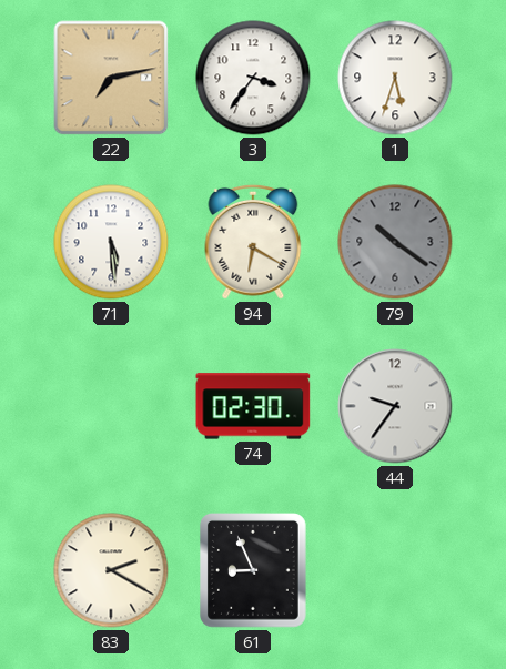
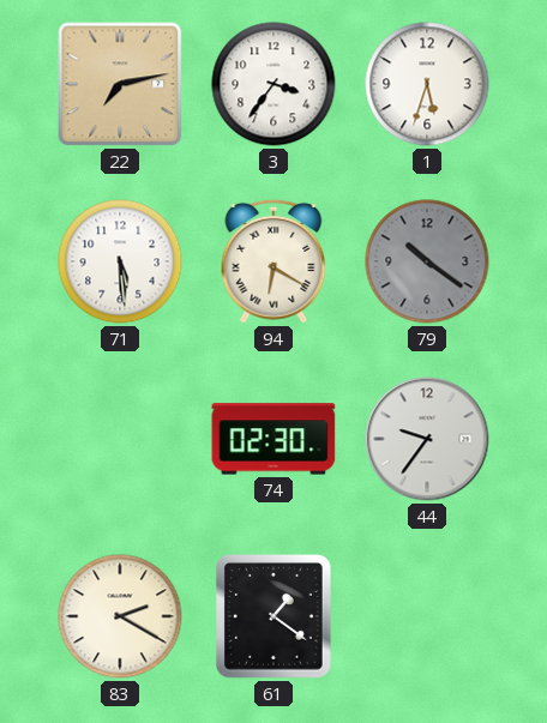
61: 8:56 -> 1:21 (275, 617)
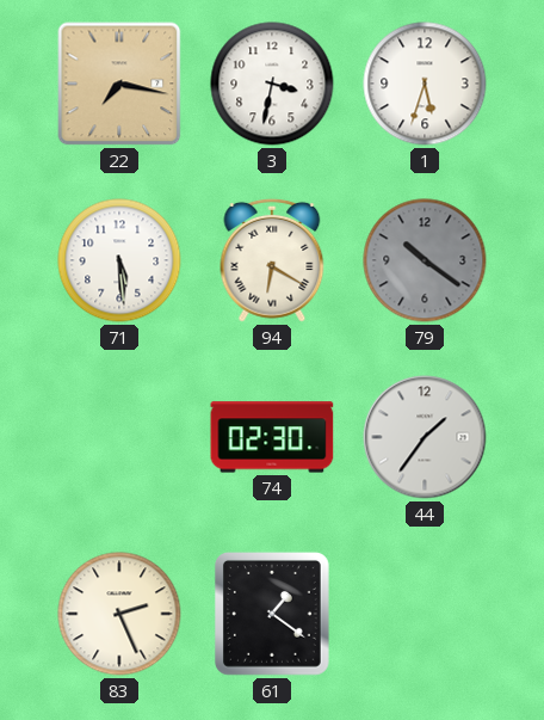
22: 7:13 -> 7:17 (119, 84)
3: 3:36 -> 3:32 (272, 84)
44: 9:36 -> 1:36 (425, 437)
83: 2:20 -> 2:26 (119, 614)
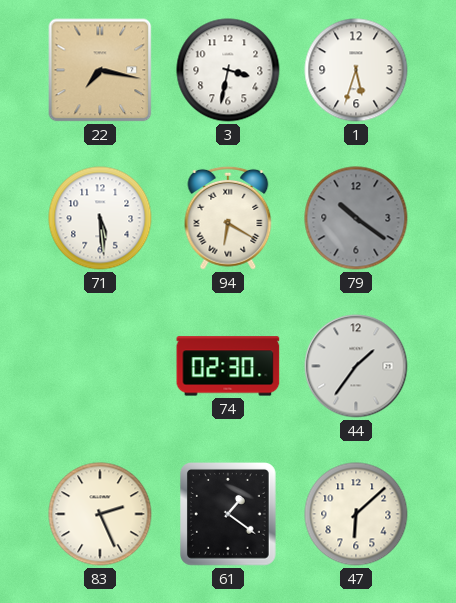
47: none -> 6:08 (356, 514)
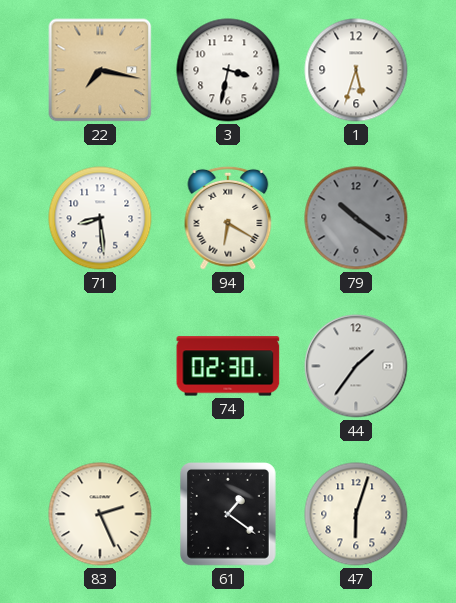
71: 5:29 -> 8:29 (100, 218)
47: 6:08 -> 6:03 (356, 514)
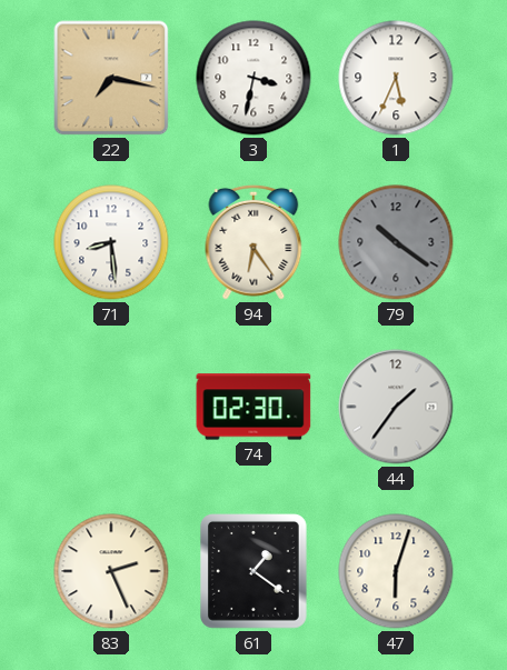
1: 5:33 -> 5:34 (396, 78)
94: 6:20 -> 6:24 (254, 242)
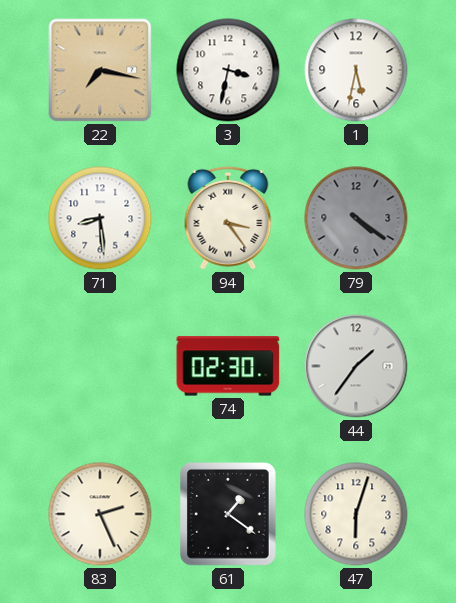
1: 5:34 -> 5:32 (356, 70)
94: 6:24 -> 3:24 (228, 218)
79: 10:21 -> 4:21 (356, 218)
